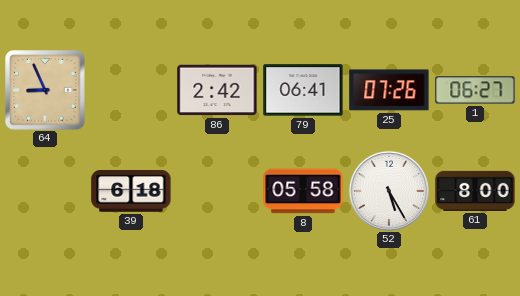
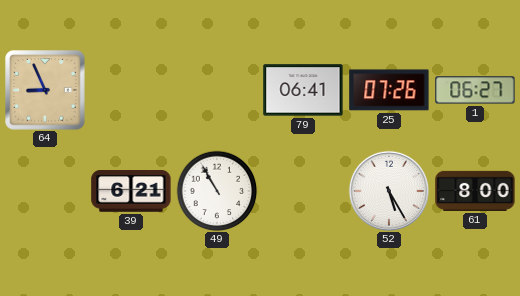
86: 2:42 -> none (217, 90)
39: 6:18 -> 6:21 (131, 191)
49: none -> 10:55 (217, 191)
8: 05:58 -> none (303, 191)
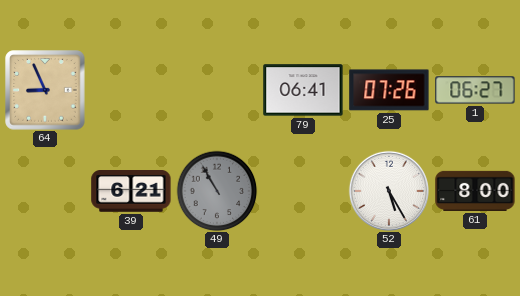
49 dial: white -> grey (217, 191)
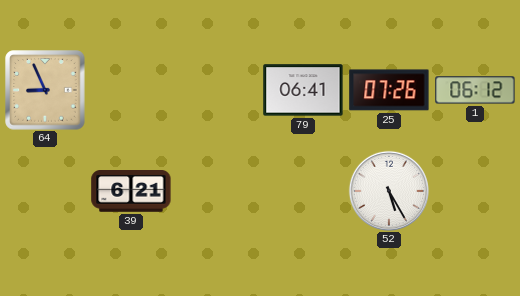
1: 06:27 -> 06:12 (475, 90)
49: 10:55 -> none (217, 191)
61: 8:00 -> none (475, 191)
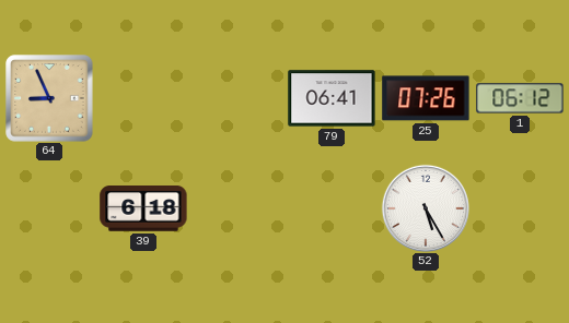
39: 6:21 -> 6:18 (143, 208)
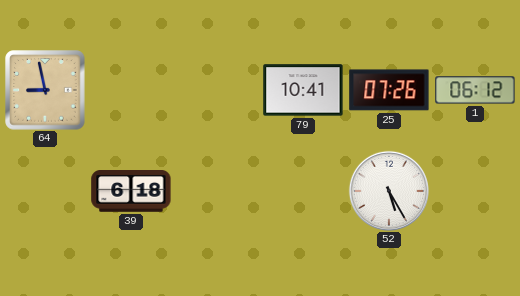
64: 8:56 -> 8:58 (45, 90)
79: 06:41 -> 10:41 (303, 90)
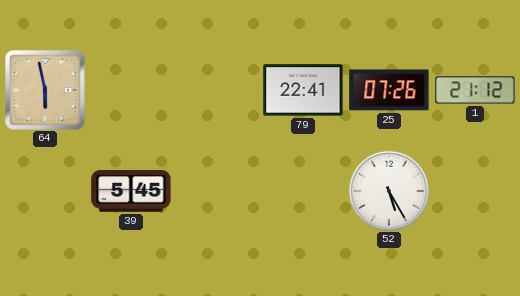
64: 8:58 -> 5:58 (45, 90)
79: 10:41 -> 22:41 (303, 90)
1: 06:12 -> 21:12 (475, 90)
39: 6:18 -> 5:45 (131, 191)
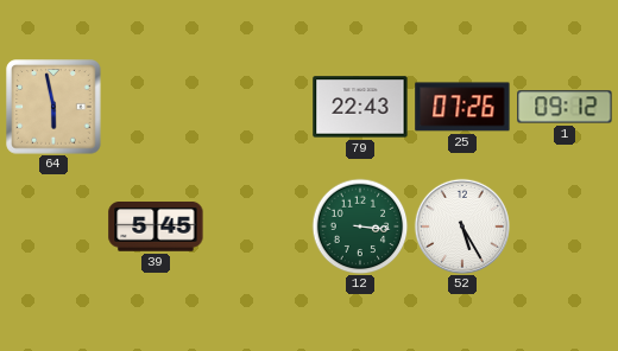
79: 22:41 -> 22:43 (360, 107)
1: 21:12 -> 09:12 (565, 107)
12: none -> 3:16 (360, 226)
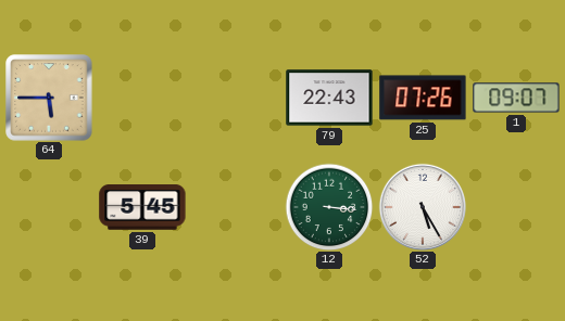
64: 5:58 -> 5:45 (49, 98)
1: 09:12 -> 09:07 (516, 98)
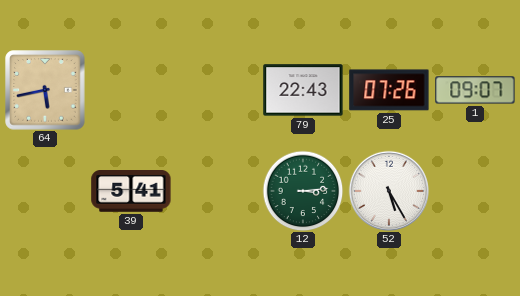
64: 5:45 -> 5:43 (45, 90)
39: 5:45 -> 5:41 (131, 191)
12: 3:16 -> 3:14 (303, 191)
